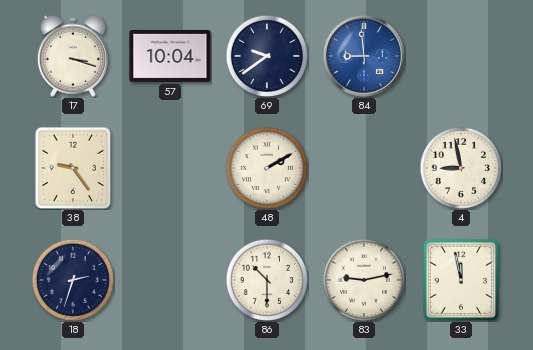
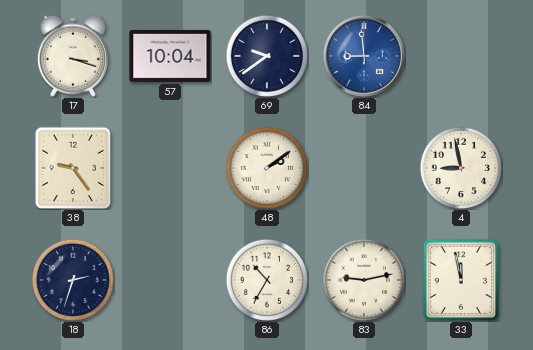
48: 2:10 -> 2:09 (266, 167)
86: 10:30 -> 10:35 (266, 279)
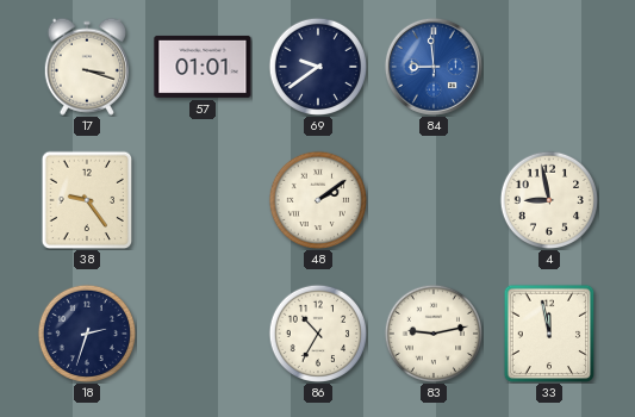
57: 10:04 -> 01:01 (203, 67)
